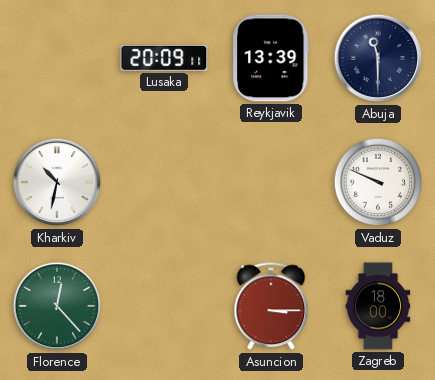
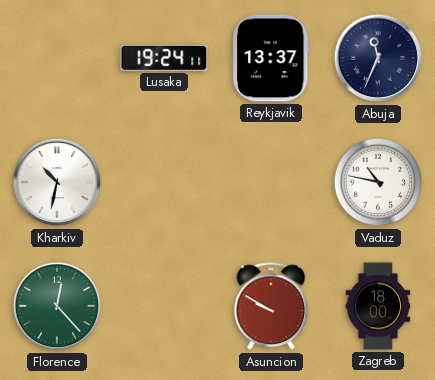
Lusaka: 20:09 -> 19:24 (164, 58)
Reykjavik: 13:39 -> 13:37 (271, 58)
Abuja: 11:30 -> 11:34 (378, 58)
Vaduz: 9:49 -> 10:47 (378, 182)
Asuncion: 3:15 -> 9:50 (271, 307)
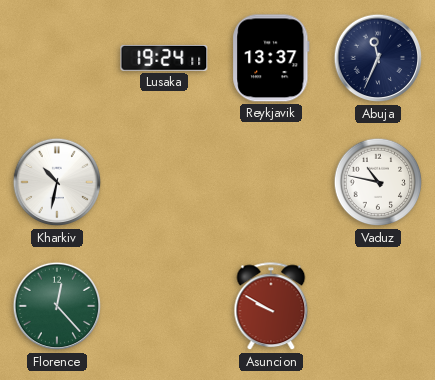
Zagreb: 18:00 -> none (378, 306)
